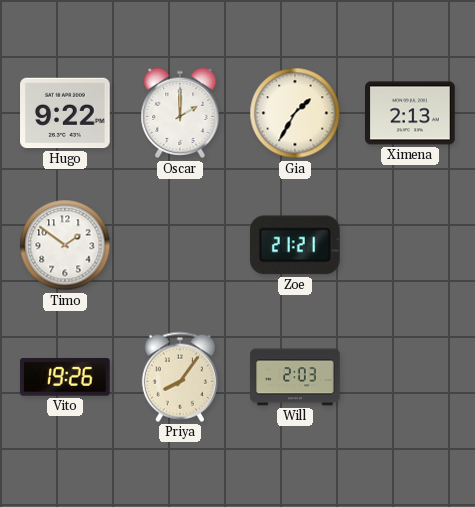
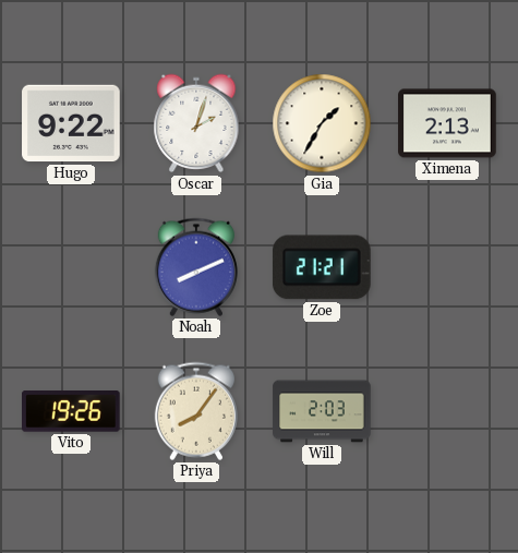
Oscar: 2:00 -> 2:03 (196, 123)
Timo: 1:51 -> none (65, 245)
Noah: none -> 8:11 (196, 267)
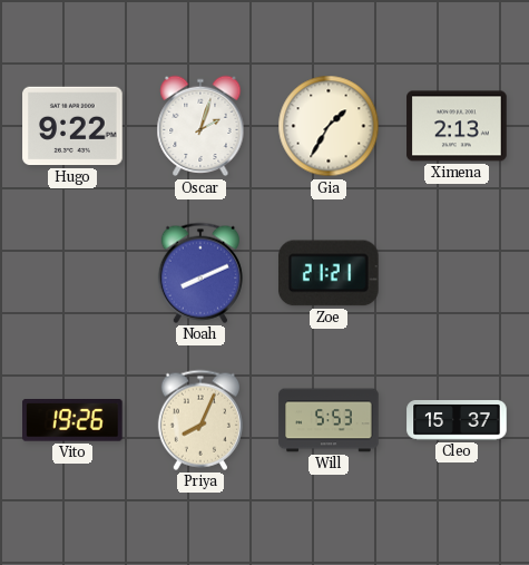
Priya: 8:06 -> 8:04 (200, 420)
Will: 2:03 -> 5:53 (329, 420)
Cleo: none -> 15:37 (457, 421)
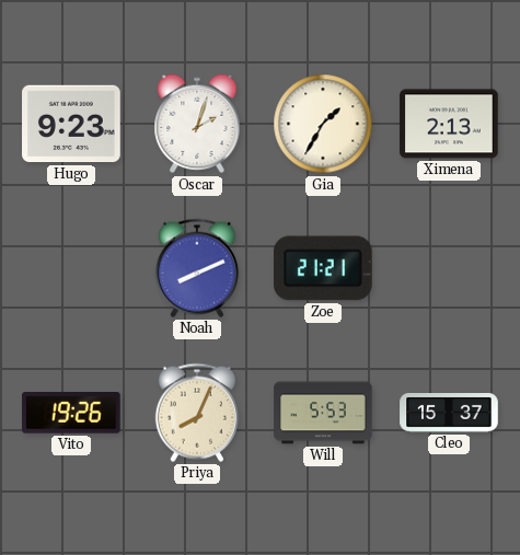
Hugo: 9:22 -> 9:23 (71, 124)
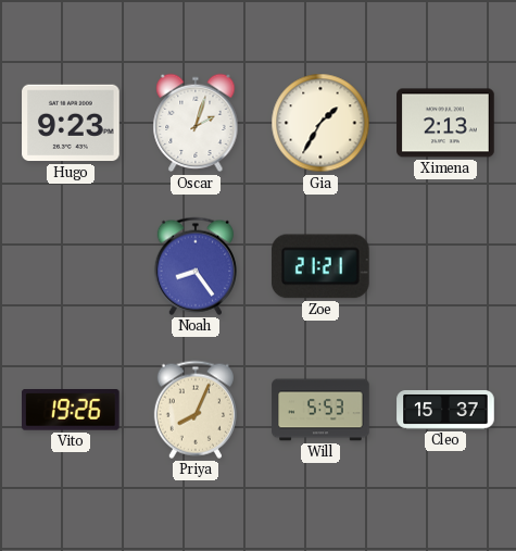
Noah: 8:11 -> 8:24 (196, 266)
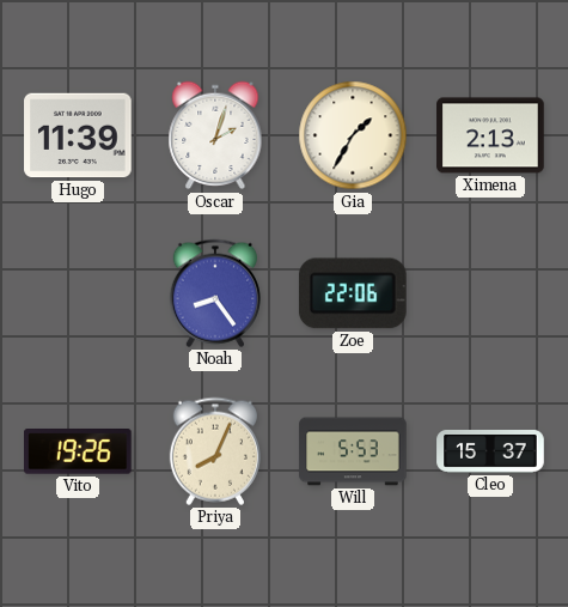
Hugo: 9:23 -> 11:39 (78, 135)
Zoe: 21:21 -> 22:06 (353, 293)
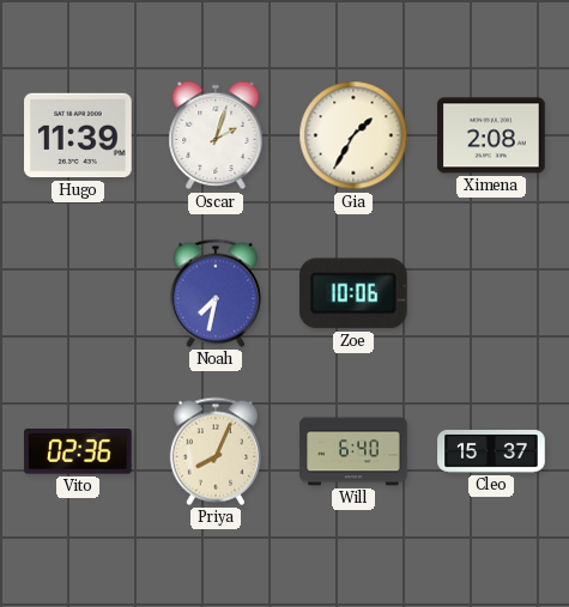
Ximena: 2:13 -> 2:08 (491, 135)
Noah: 8:24 -> 7:32 (216, 293)
Zoe: 22:06 -> 10:06 (353, 293)
Vito: 19:26 -> 02:36 (79, 453)
Will: 5:53 -> 6:40 (353, 451)
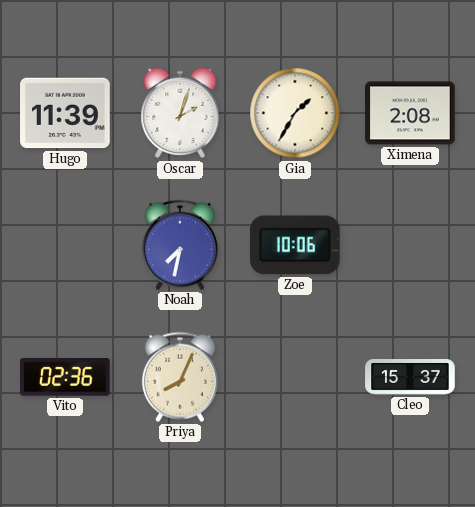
Will: 6:40 -> none (353, 451)
